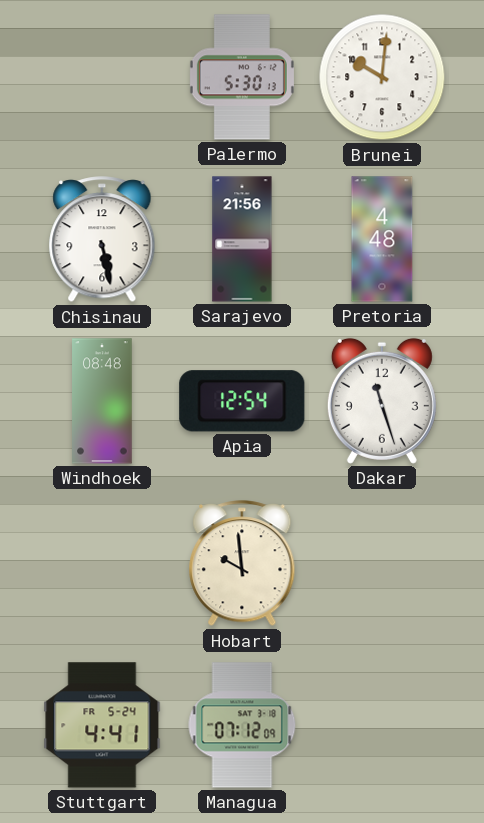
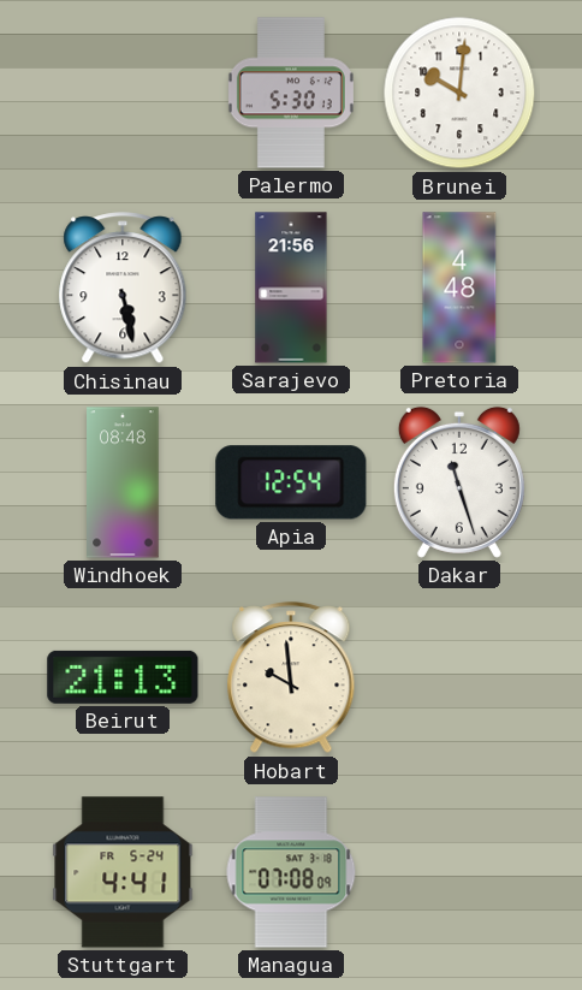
Beirut: none -> 21:13 (123, 677)
Managua: 07:12 -> 07:08 (291, 872)
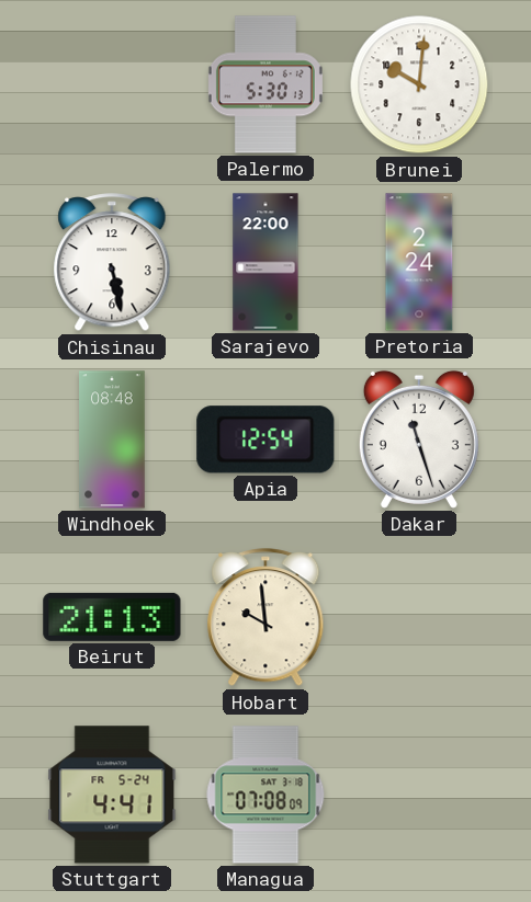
Sarajevo: 21:56 -> 22:00 (265, 262)
Pretoria: 4:48 -> 2:24 (419, 262)
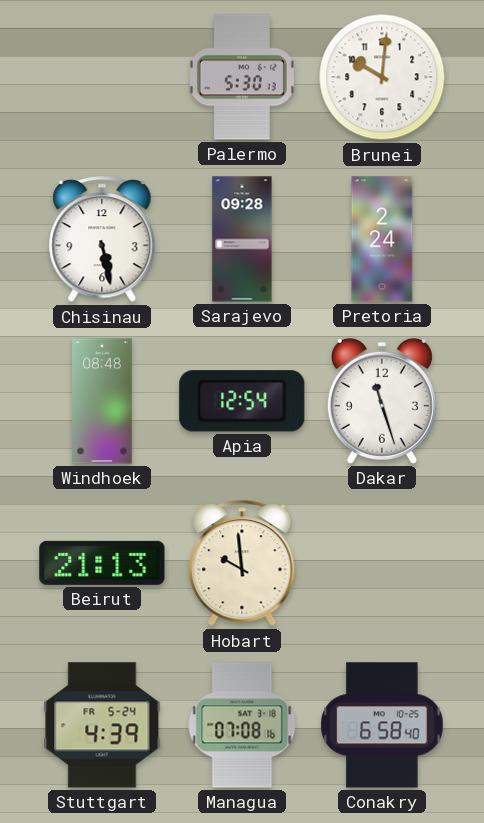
Sarajevo: 22:00 -> 09:28 (242, 239)
Stuttgart: 4:41 -> 4:39 (102, 725)
Managua: 07:08:09 -> 07:08:16 (242, 725)
Conakry: none -> 6:58 (383, 725)
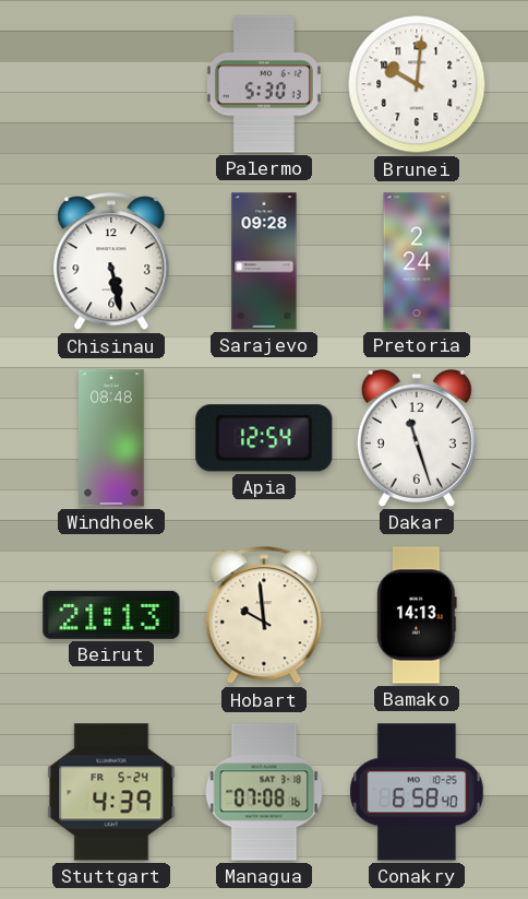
Bamako: none -> 14:13 (417, 615)
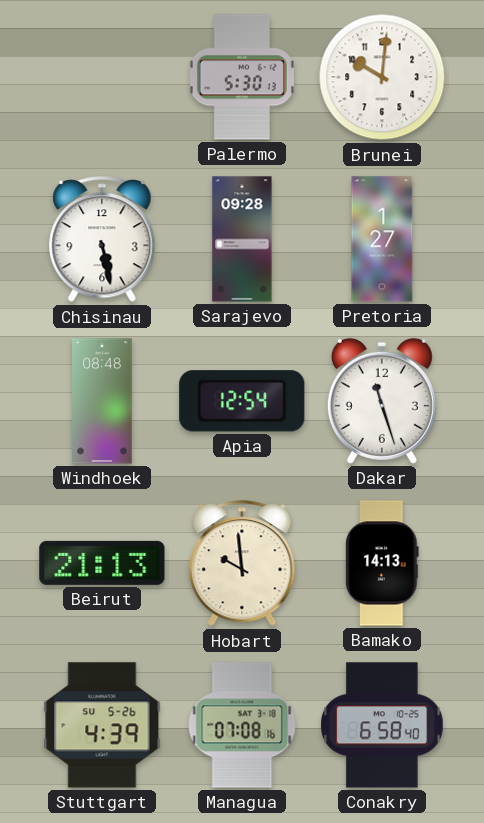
Pretoria: 2:24 -> 1:27 (382, 239)
Stuttgart date: FR 5-24 -> SU 5-26 (102, 725)
